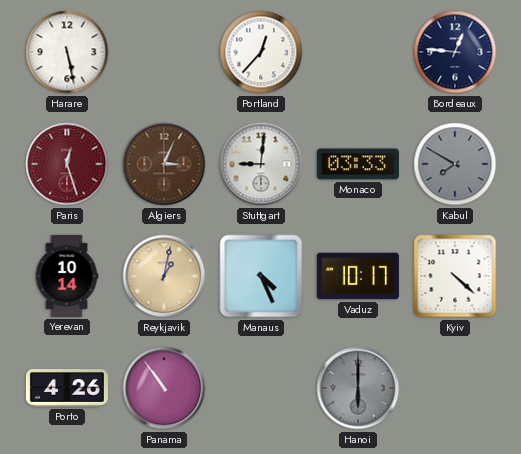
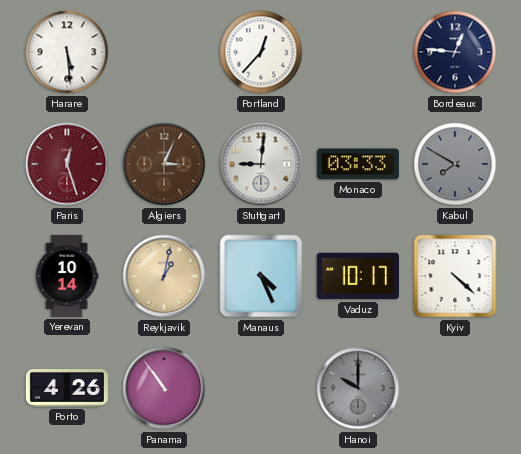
Harare: 5:28 -> 5:29 (67, 52)
Hanoi: 6:00 -> 10:00 (358, 388)
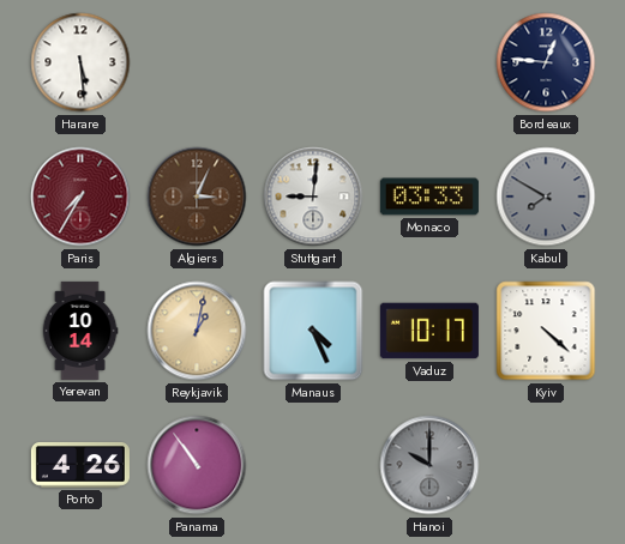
Portland: 12:37 -> none (261, 52)
Paris: 12:27 -> 7:35 (80, 197)
